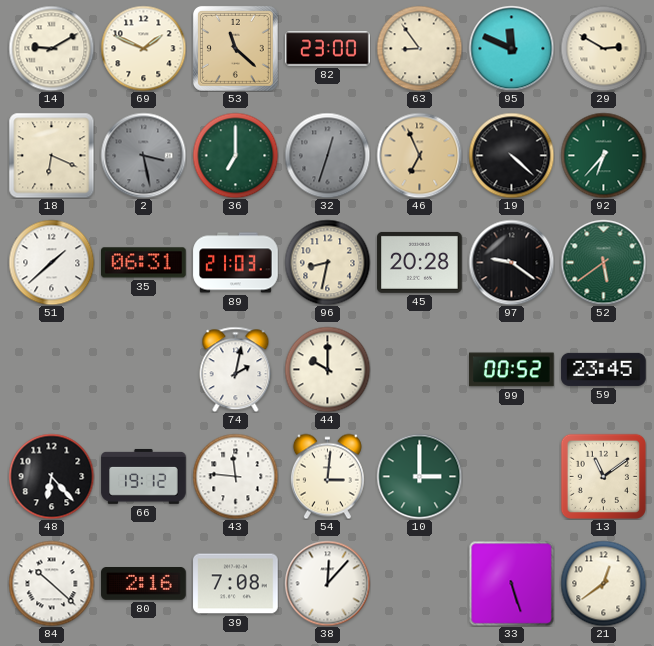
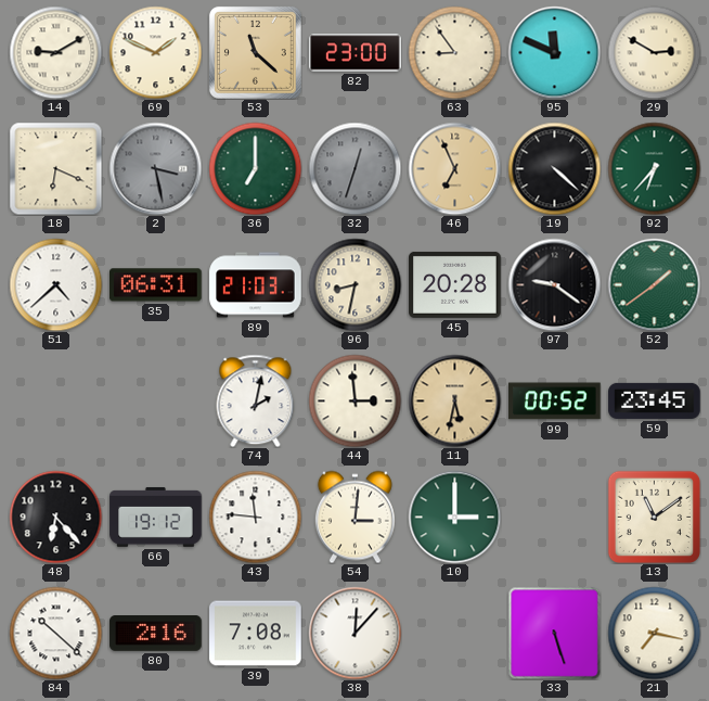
51: 1:38 -> 4:38 (55, 284)
52: 5:39 -> 1:39 (654, 284)
44: 10:00 -> 2:59 (354, 400)
11: none -> 5:32 (454, 400)
21: 12:39 -> 7:17 (654, 633)
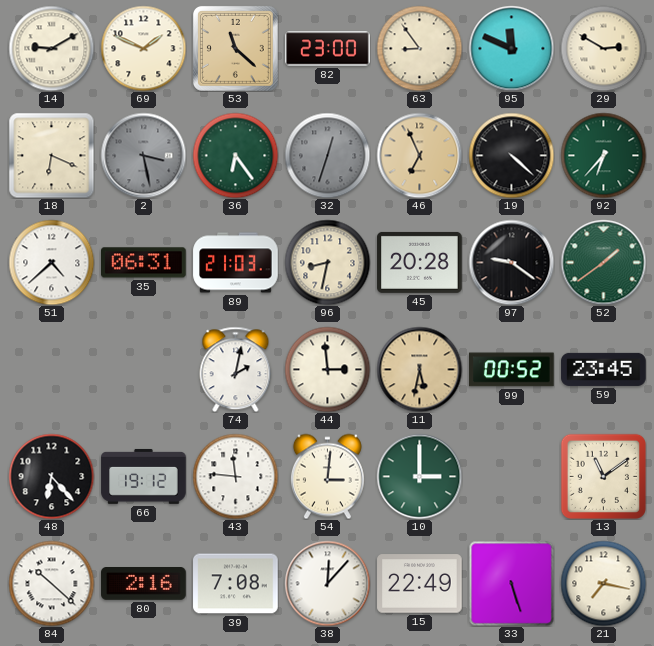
36: 7:00 -> 6:24 (235, 155)
15: none -> 22:49 (420, 584)
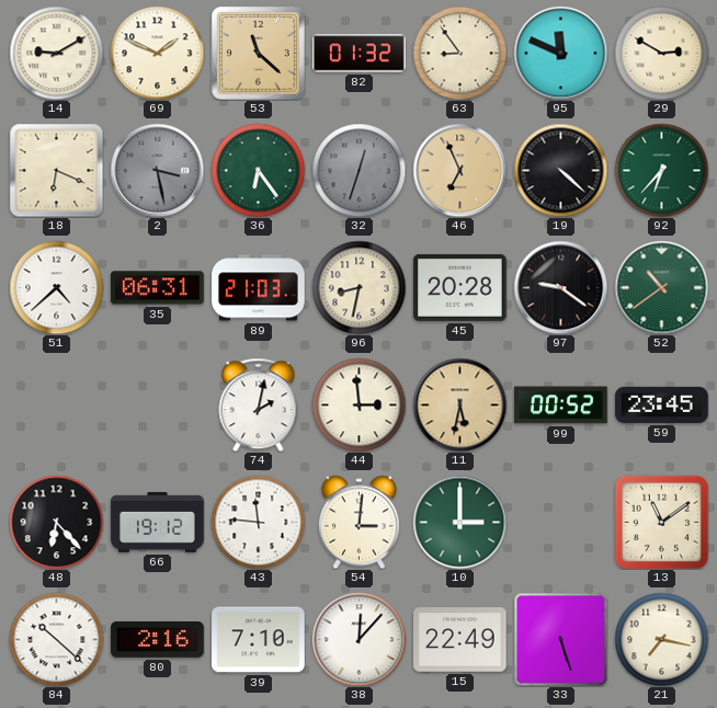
82: 23:00 -> 01:32 (360, 54)
52: 1:39 -> 10:39 (661, 287)
39: 7:08 -> 7:10 (259, 640)
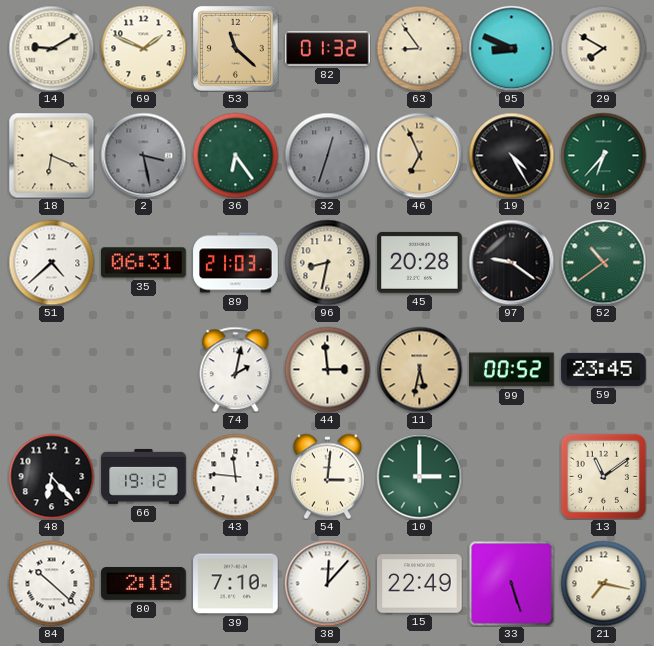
95: 11:49 -> 8:49 (511, 48)
29: 2:50 -> 7:50 (603, 48)
19: 4:22 -> 4:25 (511, 155)
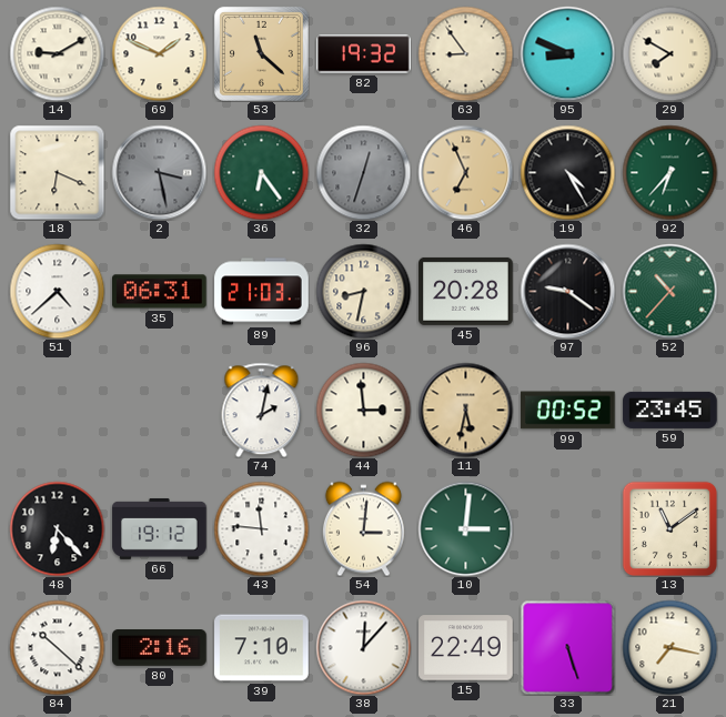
82: 01:32 -> 19:32 (364, 54)
52: 10:39 -> 10:37 (669, 291)
10: 3:00 -> 3:01 (465, 528)
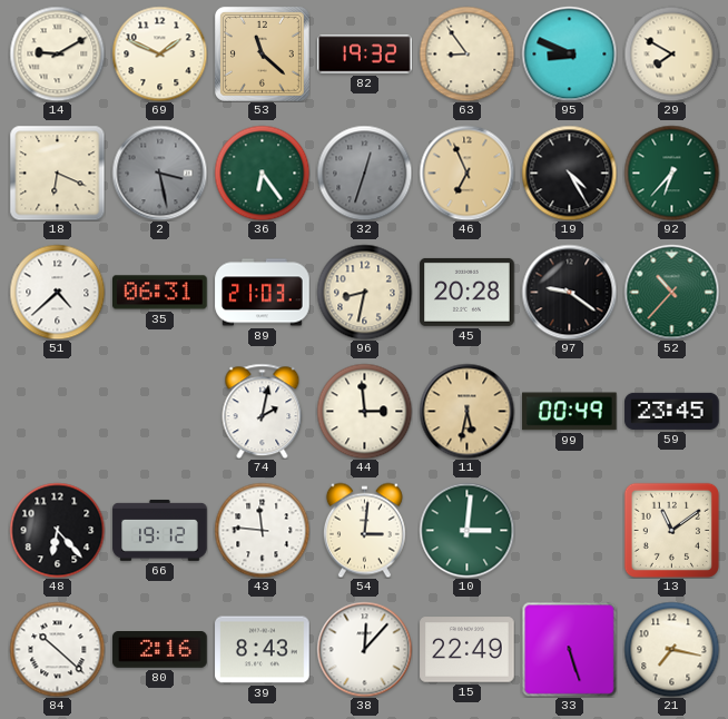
99: 00:52 -> 00:49 (570, 412)
39: 7:10 -> 8:43 (263, 650)
